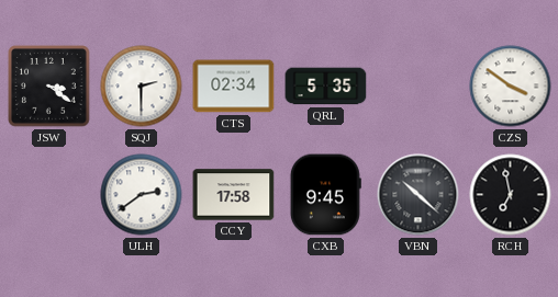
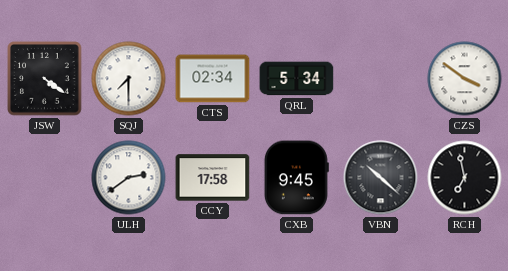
JSW: 3:21 -> 4:21 (45, 79)
SQJ: 2:30 -> 7:30 (129, 79)
QRL: 5:35 -> 5:34 (297, 79)
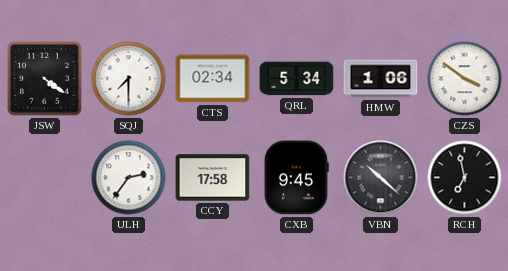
HMW: none -> 1:06 (381, 79)
ULH: 2:39 -> 2:36 (129, 178)
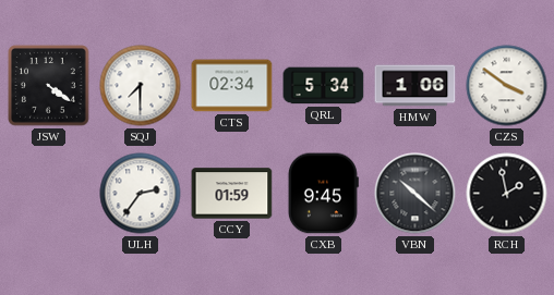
CCY: 17:58 -> 01:59 (232, 194)
RCH: 6:58 -> 1:58 (507, 194)
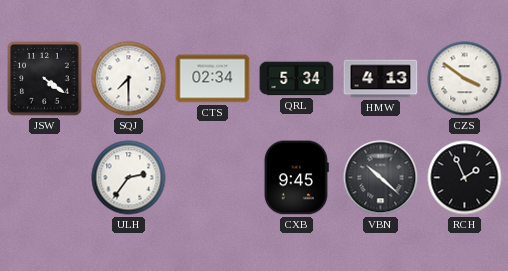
HMW: 1:06 -> 4:13 (381, 79)
CCY: 01:59 -> none (232, 194)
RCH: 1:58 -> 1:56 (465, 178)
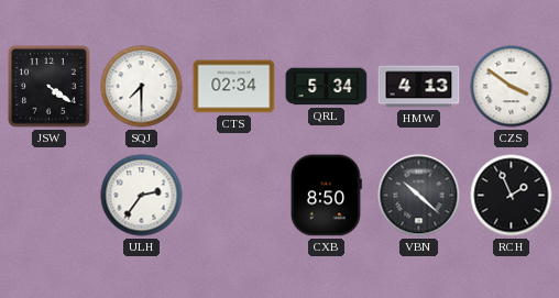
CXB: 9:45 -> 8:50 (326, 196)
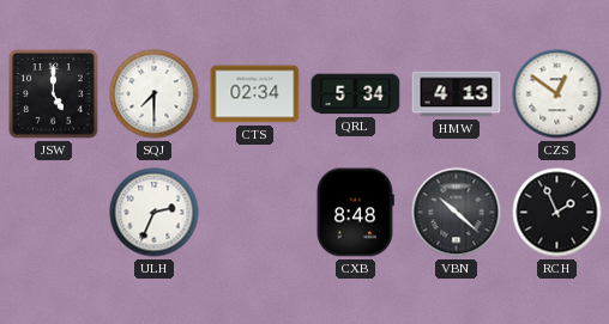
JSW: 4:21 -> 5:00 (54, 94)
CZS: 3:51 -> 12:51 (557, 94)
ULH: 2:36 -> 2:34 (155, 213)
CXB: 8:50 -> 8:48 (355, 213)
